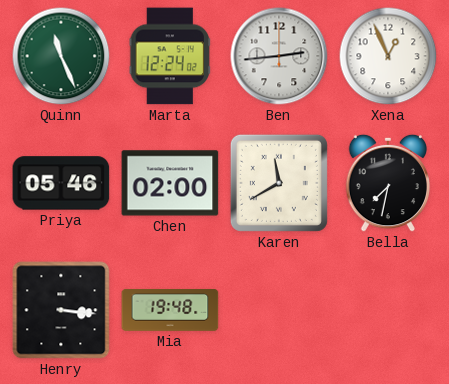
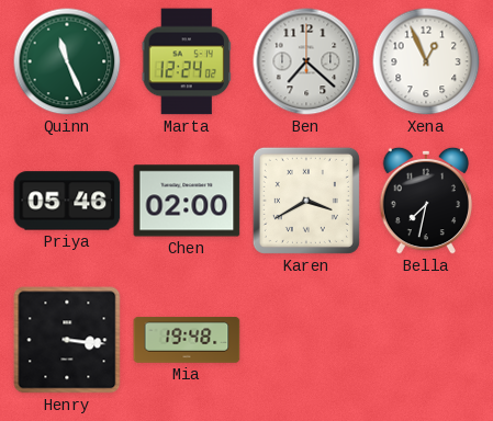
Ben: 2:44 -> 7:22 (306, 61)
Karen: 11:40 -> 3:40 (306, 201)
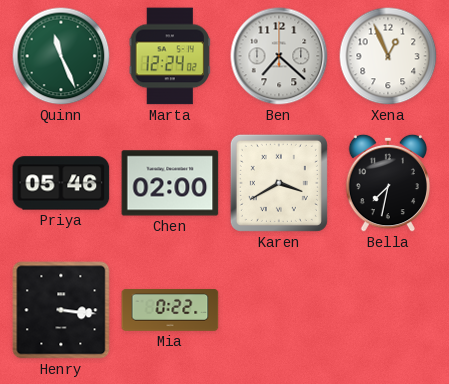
Mia: 19:48 -> 0:22 (170, 311)
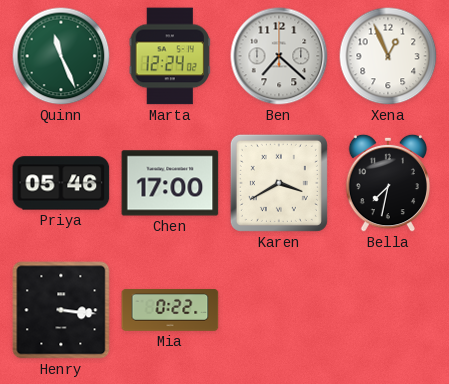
Chen: 02:00 -> 17:00 (170, 183)
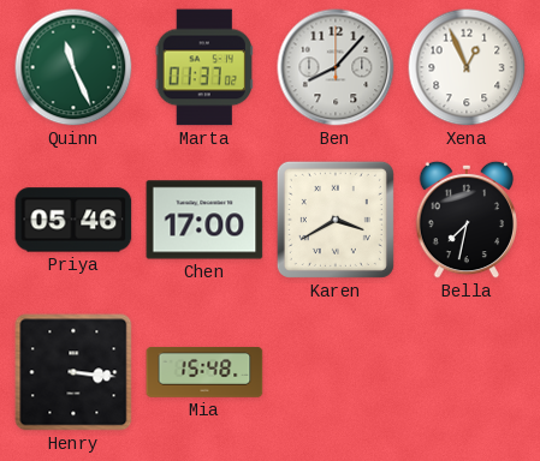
Marta: 12:24 -> 01:37 (204, 67)
Ben: 7:22 -> 8:07 (336, 67)
Mia: 0:22 -> 15:48 (204, 373)
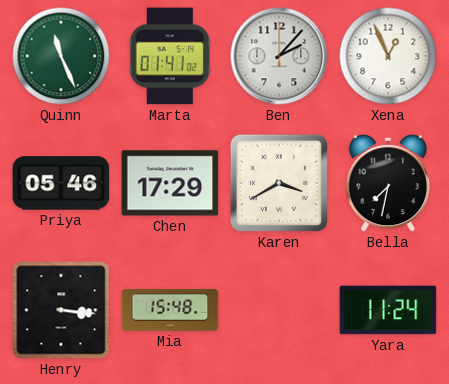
Marta: 01:37 -> 01:41 (170, 56)
Ben: 8:07 -> 2:07 (279, 56)
Chen: 17:00 -> 17:29 (170, 183)
Yara: none -> 11:24 (388, 310)
